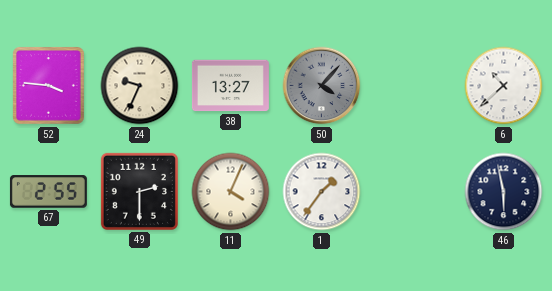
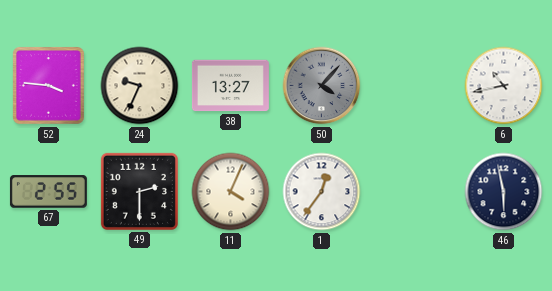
6: 10:38 -> 10:43 (504, 86)
1: 1:36 -> 12:36 (322, 192)
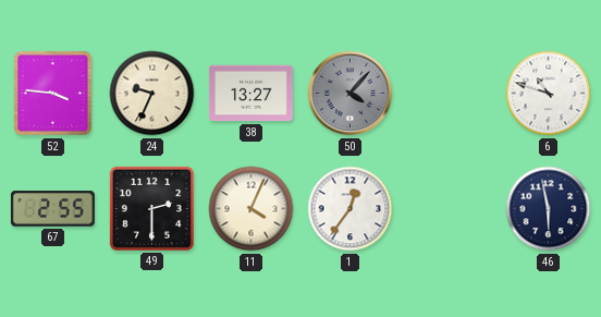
6: 10:43 -> 10:48 (549, 94)
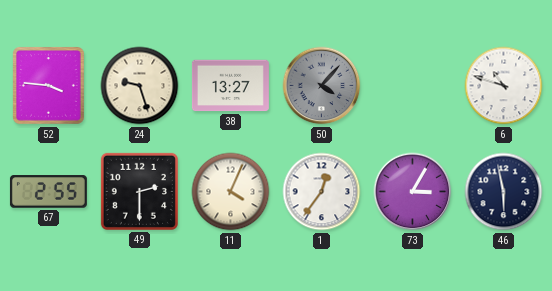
24: 9:34 -> 9:27 (140, 86)
73: none -> 3:05 (413, 192)
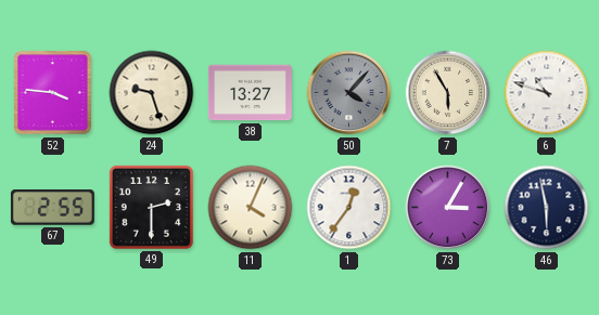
7: none -> 5:55 (448, 93)
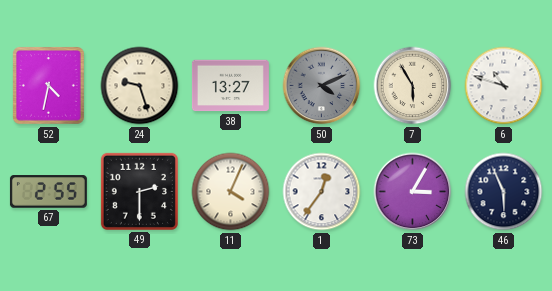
52: 3:46 -> 4:32 (49, 86)
50: 4:07 -> 4:11 (322, 86)
46: 5:58 -> 5:56 (504, 192)
